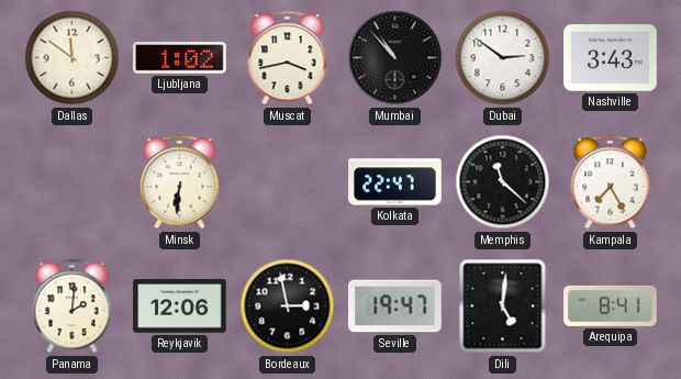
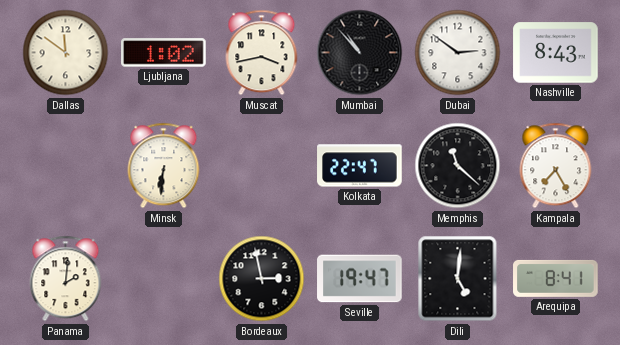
Nashville: 3:43 -> 8:43 (556, 53)
Reykjavik: 12:06 -> none (180, 306)
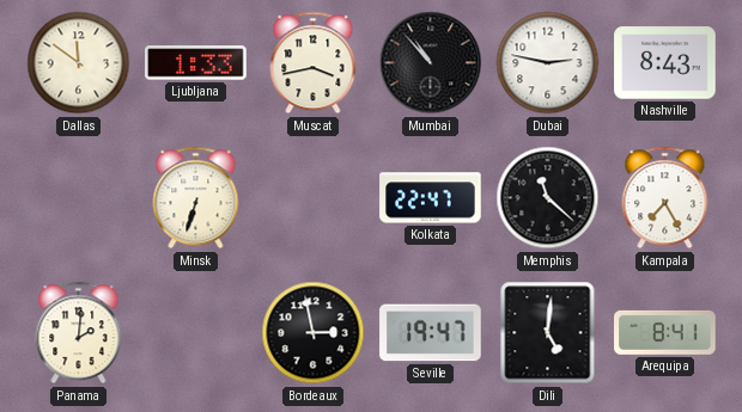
Ljubljana: 1:02 -> 1:33 (196, 63)
Dubai: 2:51 -> 2:47 (548, 63)
Minsk: 6:31 -> 6:33 (196, 198)
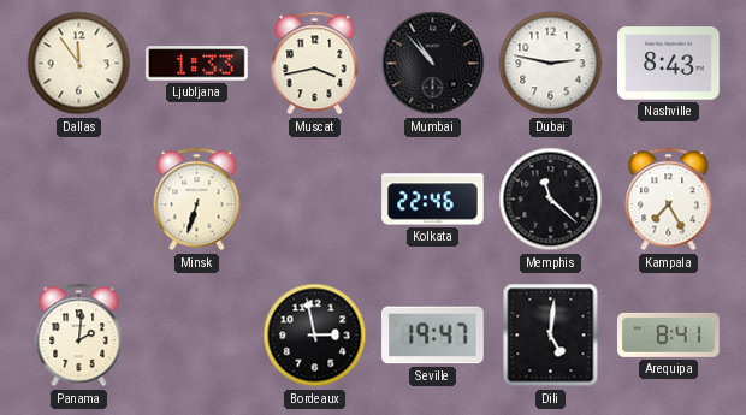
Dallas: 11:51 -> 11:54 (79, 64)
Kolkata: 22:47 -> 22:46 (433, 200)
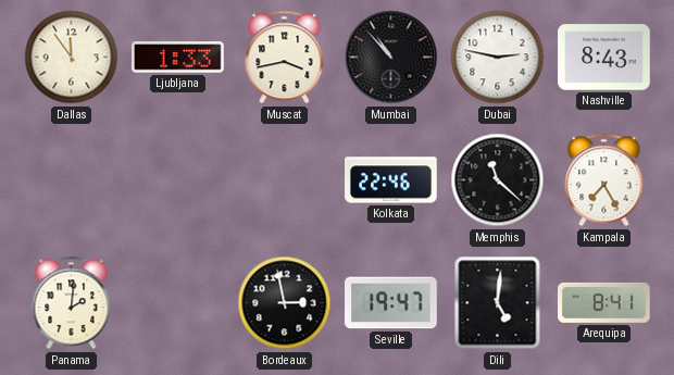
Minsk: 6:33 -> none (197, 200)
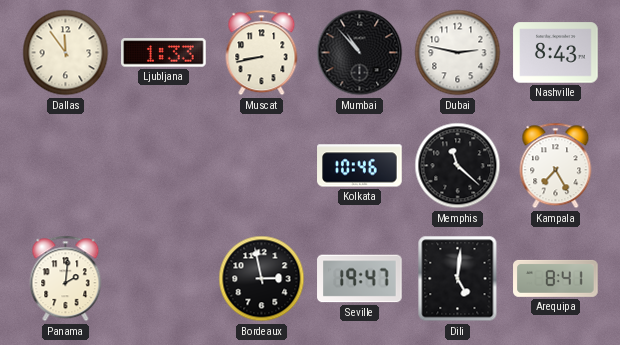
Muscat: 3:43 -> 8:43 (262, 53)
Kolkata: 22:46 -> 10:46 (360, 166)
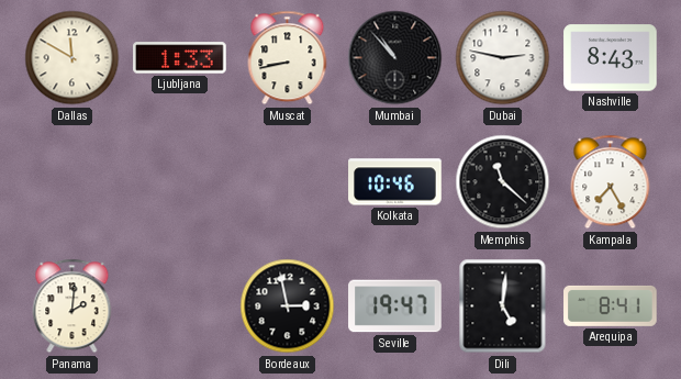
Dallas: 11:54 -> 11:50 (72, 58)
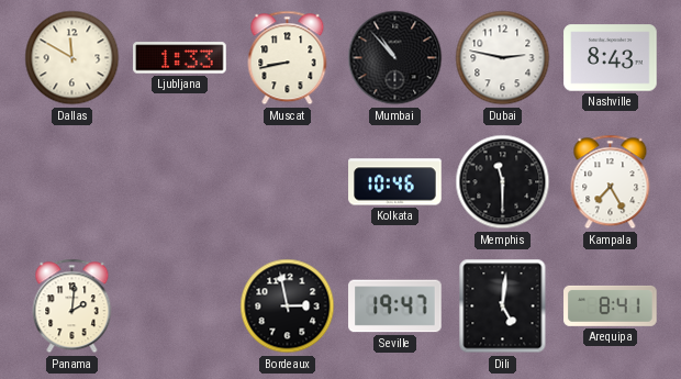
Memphis: 11:22 -> 11:30 (503, 182)
